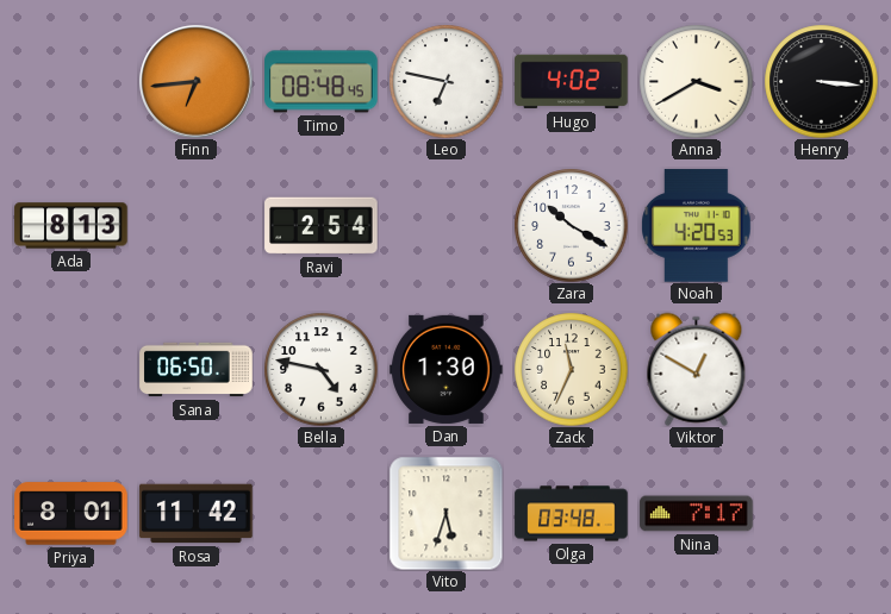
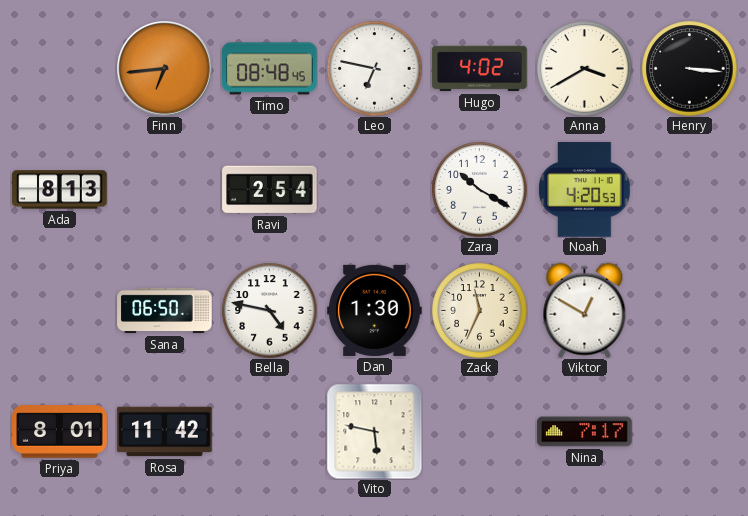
Vito: 5:33 -> 5:47 (374, 431)
Olga: 03:48 -> none (572, 514)
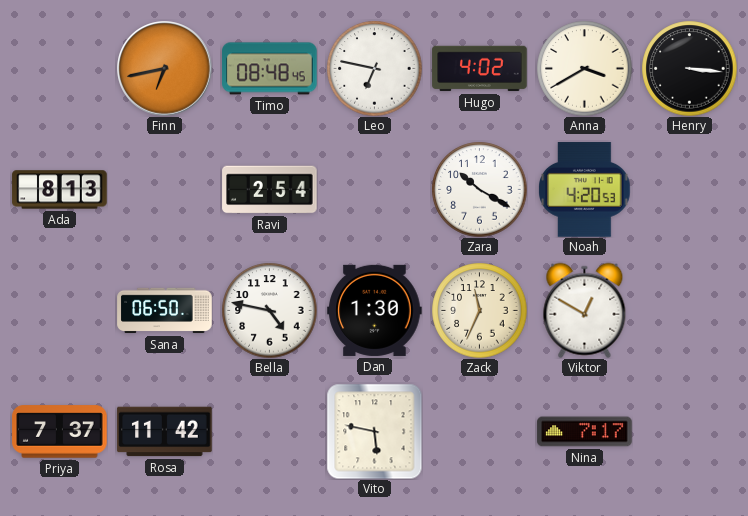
Finn: 6:44 -> 6:43 (165, 69)
Priya: 8:01 -> 7:37 (60, 432)
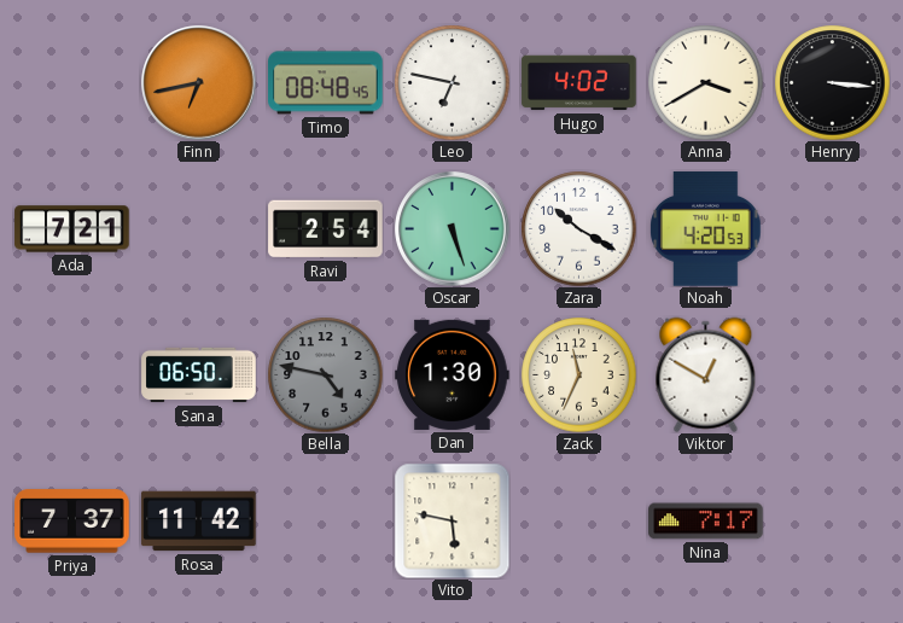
Ada: 8:13 -> 7:21 (72, 229)
Oscar: none -> 5:27 (453, 229)
Bella dial: white -> grey (325, 374)
